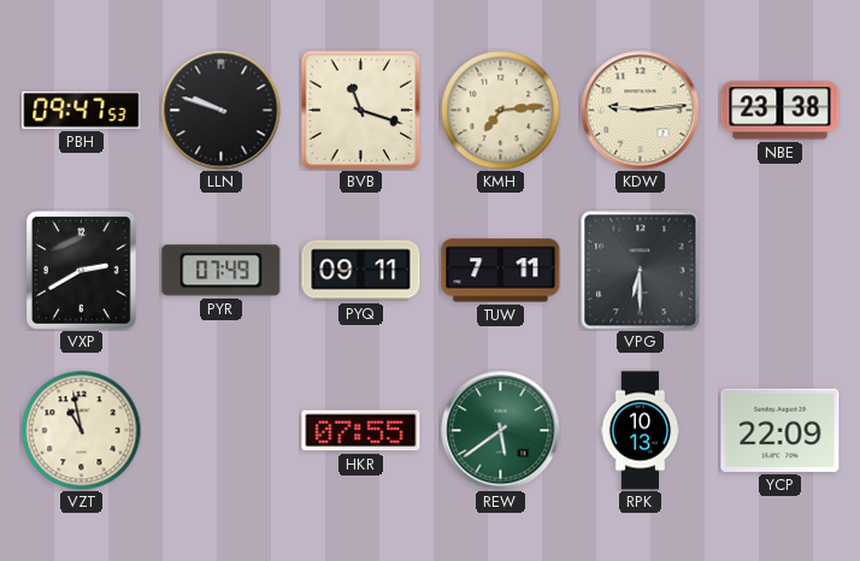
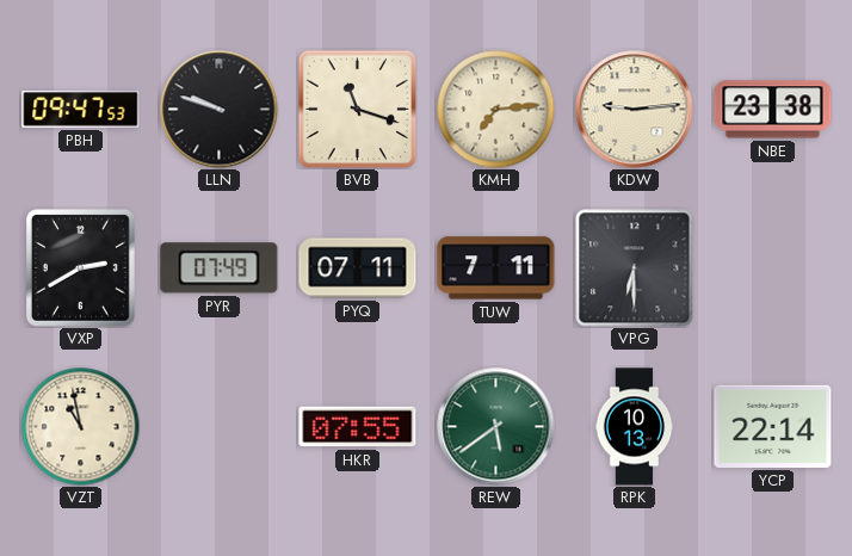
PYQ: 09:11 -> 07:11 (358, 268)
YCP: 22:09 -> 22:14 (773, 426)
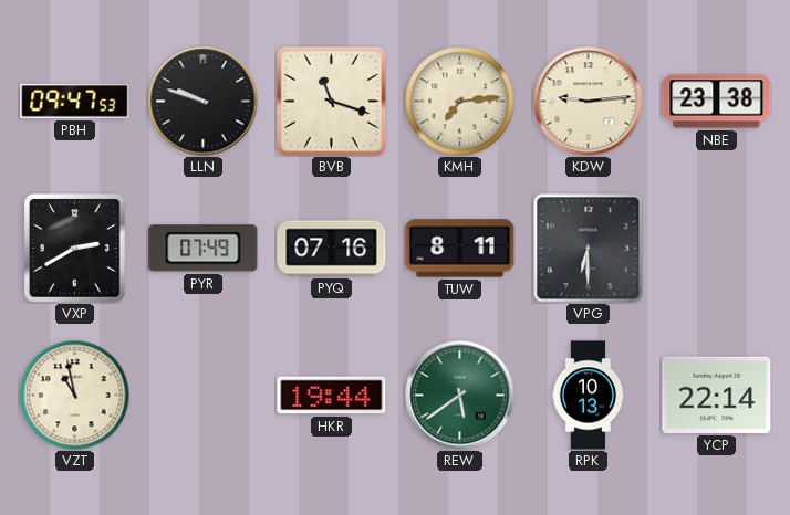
PYQ: 07:11 -> 07:16 (332, 249)
TUW: 7:11 -> 8:11 (460, 249)
HKR: 07:55 -> 19:44 (332, 396)
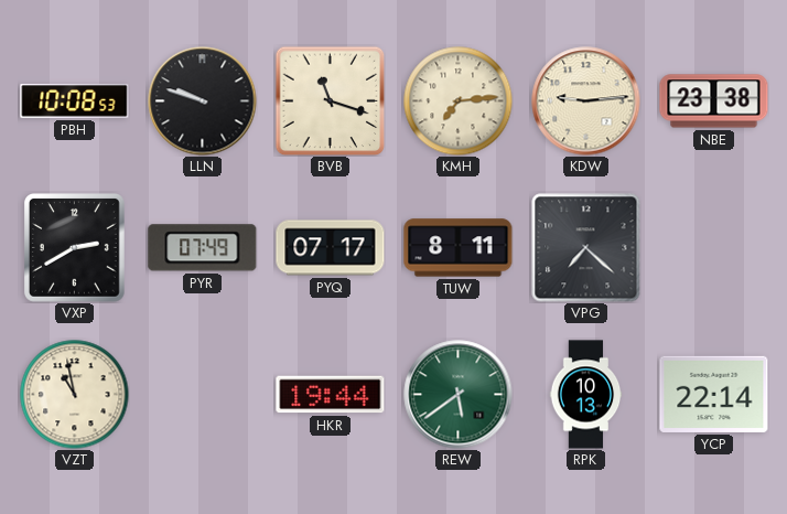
PBH: 09:47 -> 10:08 (75, 101)
PYQ: 07:16 -> 07:17 (331, 248)
VPG: 6:30 -> 7:22 (586, 248)
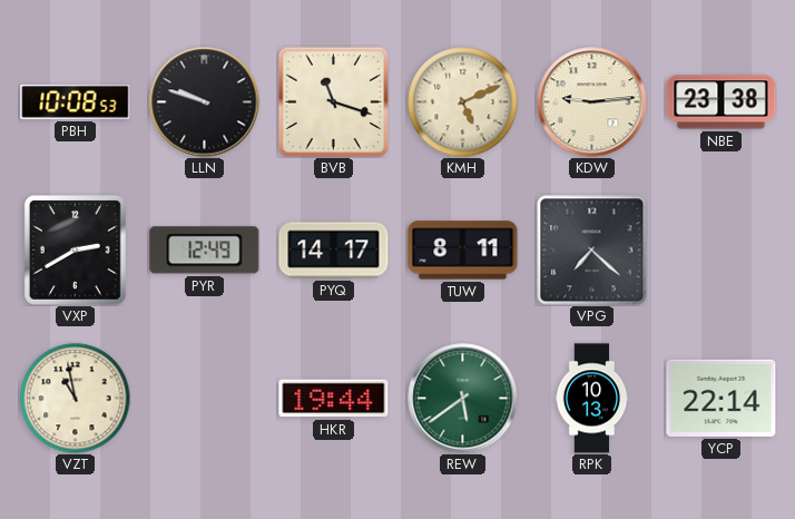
KMH: 7:14 -> 5:11 (463, 102)
PYR: 07:49 -> 12:49 (205, 251)
PYQ: 07:17 -> 14:17 (334, 251)
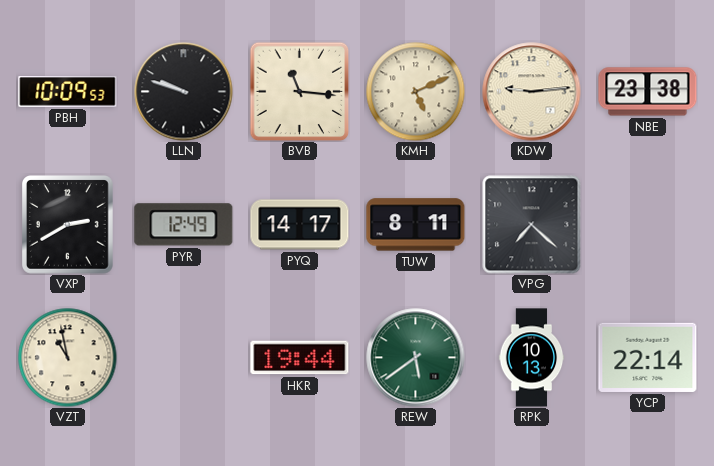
PBH: 10:08 -> 10:09 (68, 92)
BVB: 11:18 -> 11:16 (299, 91)
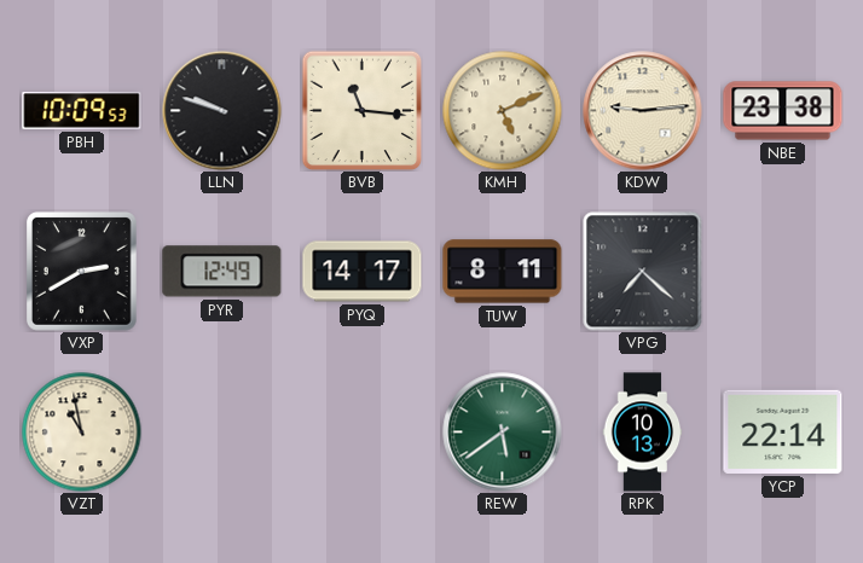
HKR: 19:44 -> none (300, 358)
